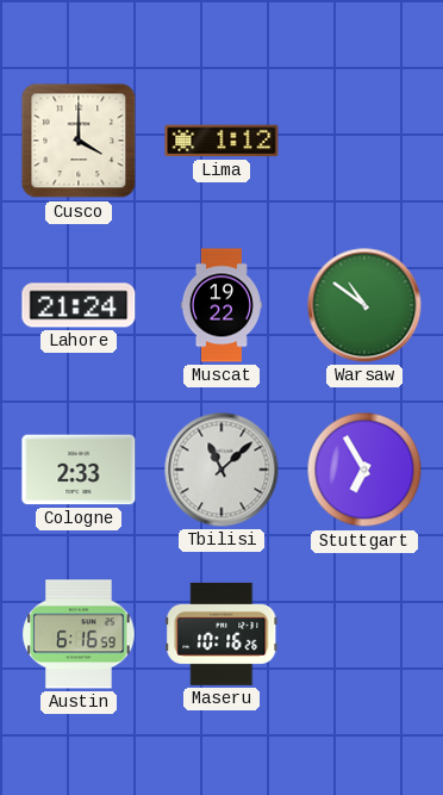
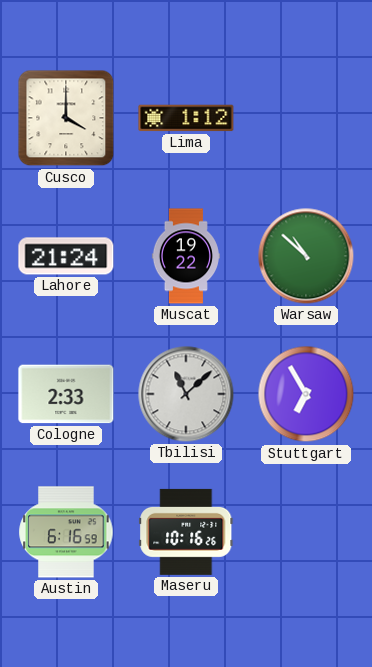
Warsaw: 10:51 -> 10:52 (306, 256)
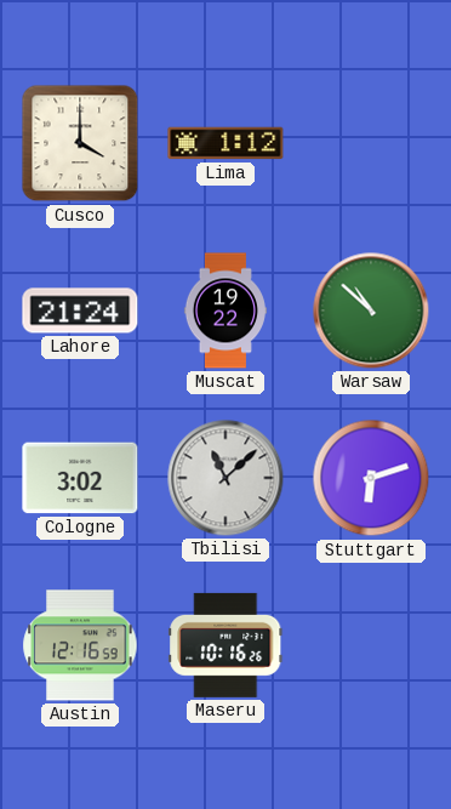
Cologne: 2:33 -> 3:02 (80, 478)
Stuttgart: 6:55 -> 6:12 (371, 478)
Austin: 6:16 -> 12:16 (80, 645)
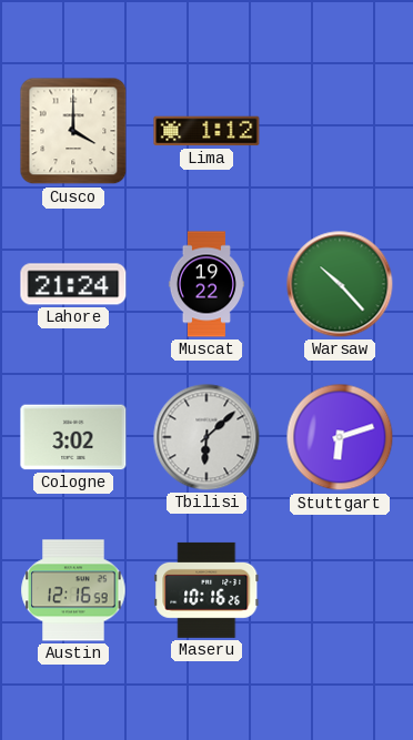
Warsaw: 10:52 -> 10:23 (340, 284)
Tbilisi: 11:08 -> 6:08 (206, 437)
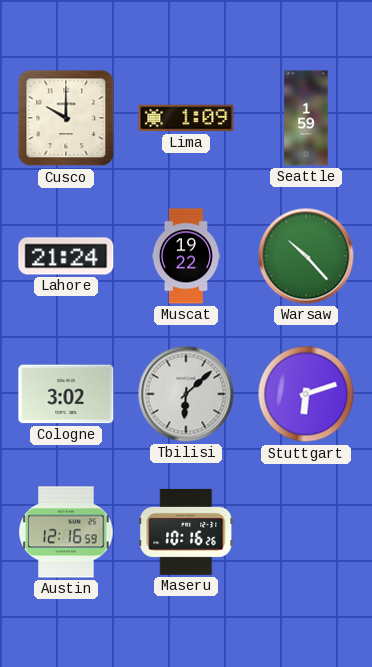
Cusco: 4:00 -> 10:00 (66, 118)
Lima: 1:12 -> 1:09 (186, 118)
Seattle: none -> 1:59 (306, 118)
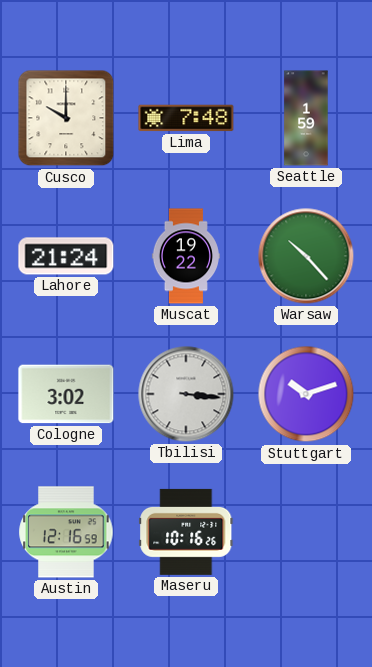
Lima: 1:09 -> 7:48 (186, 118)
Tbilisi: 6:08 -> 3:16 (186, 394)
Stuttgart: 6:12 -> 10:12 (306, 394)
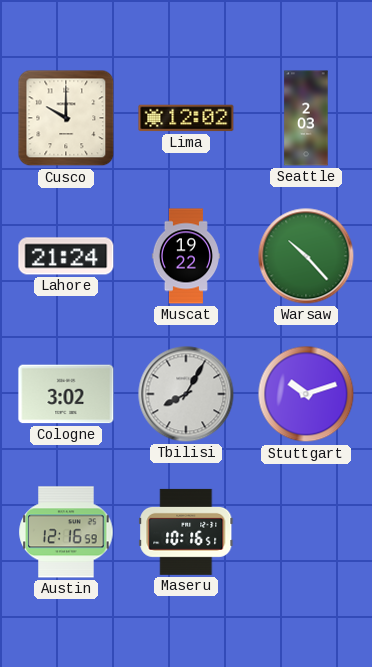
Lima: 7:48 -> 12:02 (186, 118)
Seattle: 1:59 -> 2:03 (306, 118)
Tbilisi: 3:16 -> 8:05 (186, 394)
Maseru: 10:16:26 -> 10:16:51 (186, 532)
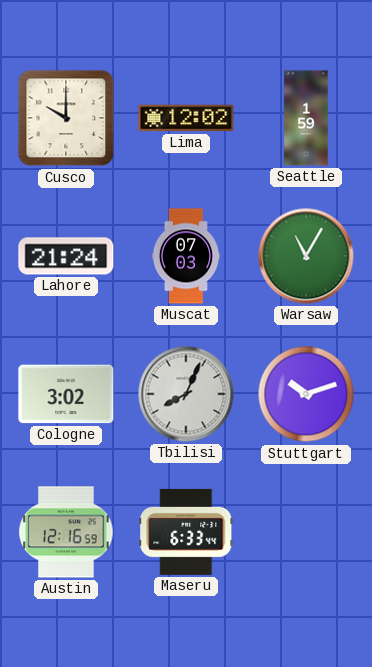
Seattle: 2:03 -> 1:59 (306, 118)
Muscat: 19:22 -> 07:03 (186, 256)
Warsaw: 10:23 -> 11:05 (306, 256)
Tbilisi: 8:05 -> 8:04 (186, 394)
Maseru: 10:16 -> 6:33 (186, 532)
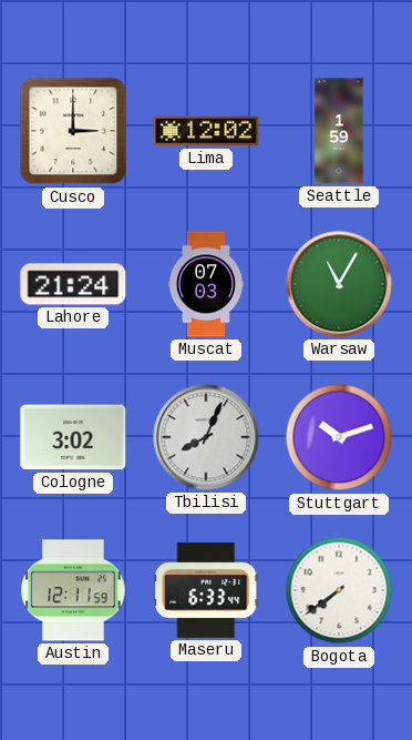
Cusco: 10:00 -> 3:00 (73, 131)
Austin: 12:16 -> 12:11 (73, 590)
Bogota: none -> 7:39 (339, 590)
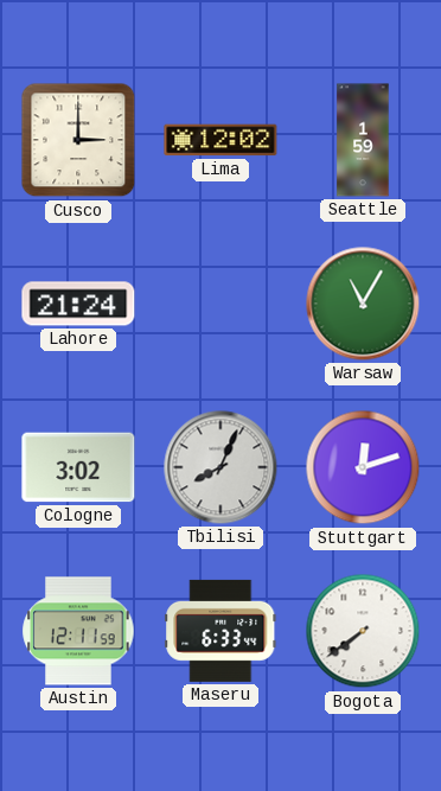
Muscat: 07:03 -> none (206, 284)
Stuttgart: 10:12 -> 12:12 (363, 467)
